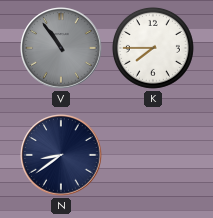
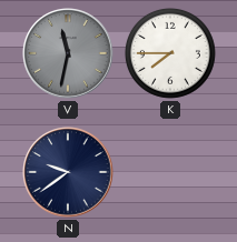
V: 10:54 -> 11:32 (68, 53)
N: 8:39 -> 9:39 (68, 172)
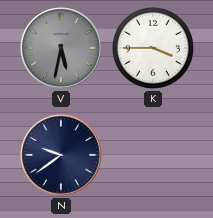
V: 11:32 -> 5:32 (61, 48)
K: 7:45 -> 3:45 (153, 48)
